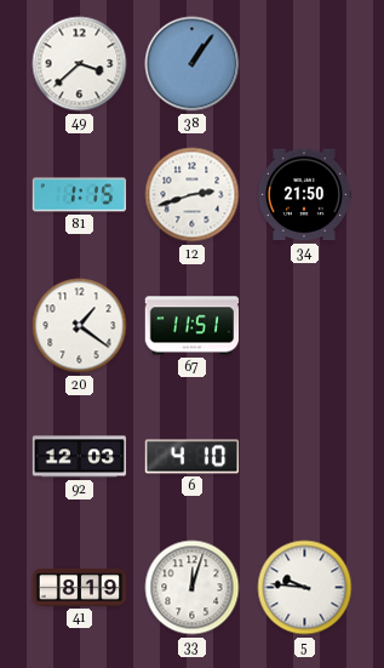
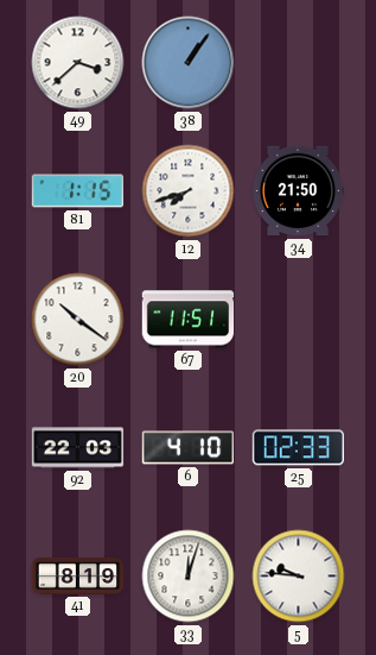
12: 2:42 -> 7:42 (189, 191)
20: 1:21 -> 10:21 (78, 320)
92: 12:03 -> 22:03 (78, 448)
25: none -> 02:33 (299, 448)
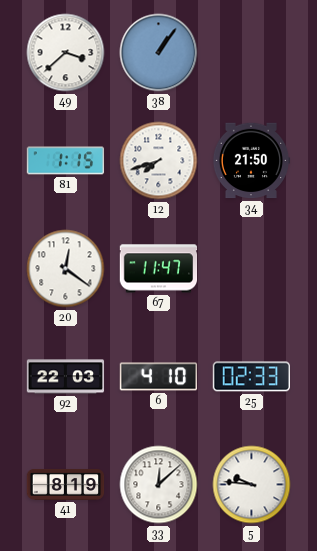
20: 10:21 -> 12:21 (66, 269)
67: 11:51 -> 11:47 (159, 269)
33: 12:03 -> 12:08 (159, 485)
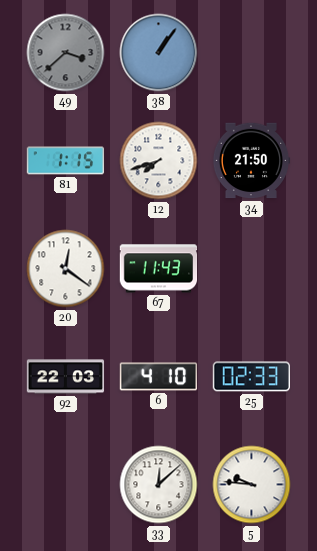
49 dial: white -> grey (66, 53)
67: 11:47 -> 11:43 (159, 269)
41: 8:19 -> none (66, 484)
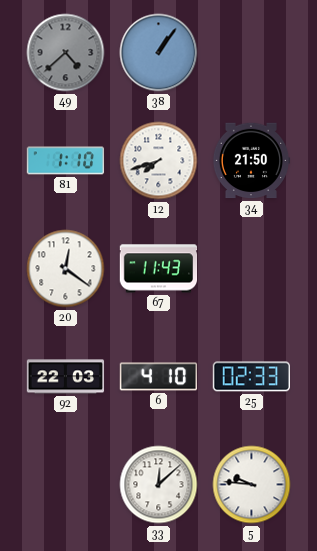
49: 3:38 -> 4:38 (66, 53)
81: 1:15 -> 1:10 (66, 161)
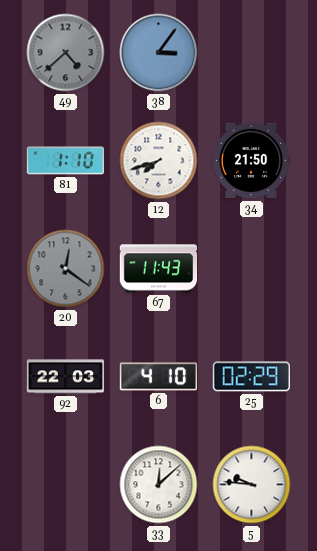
38: 1:06 -> 3:06 (159, 53)
20 dial: white -> grey (66, 269)
25: 02:33 -> 02:29 (252, 377)
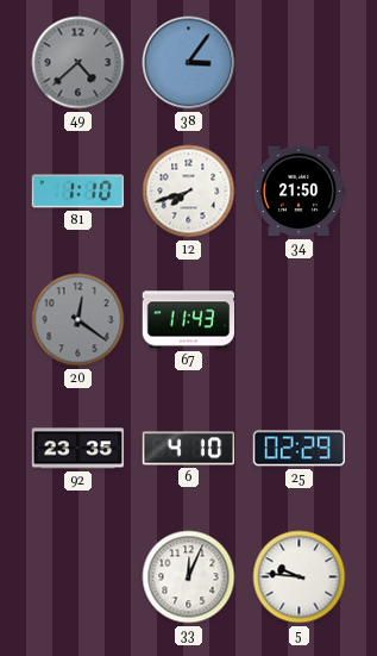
92: 22:03 -> 23:35 (78, 449)
33: 12:08 -> 12:04 (189, 577)
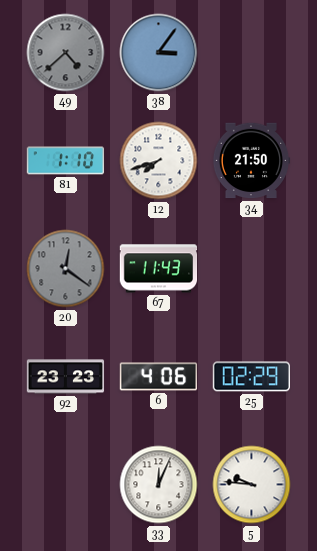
92: 23:35 -> 23:23 (66, 377)
6: 4:10 -> 4:06 (159, 377)
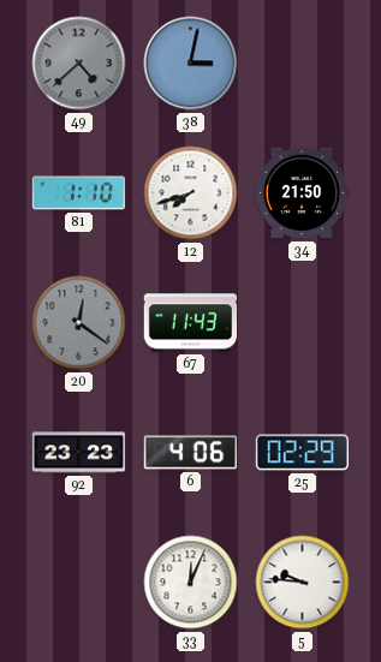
38: 3:06 -> 3:02 (191, 64)
